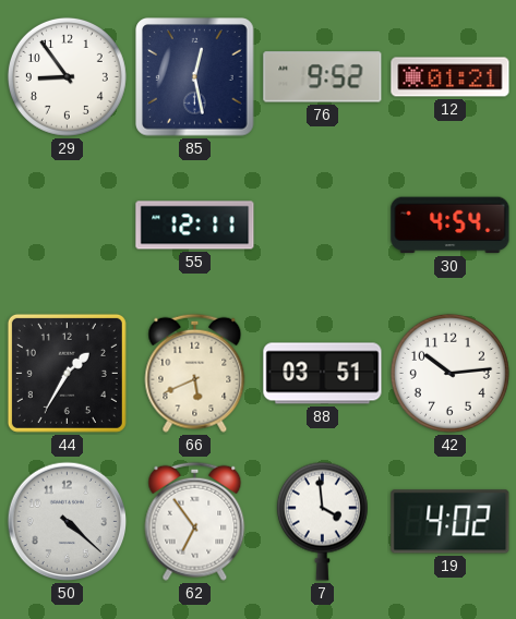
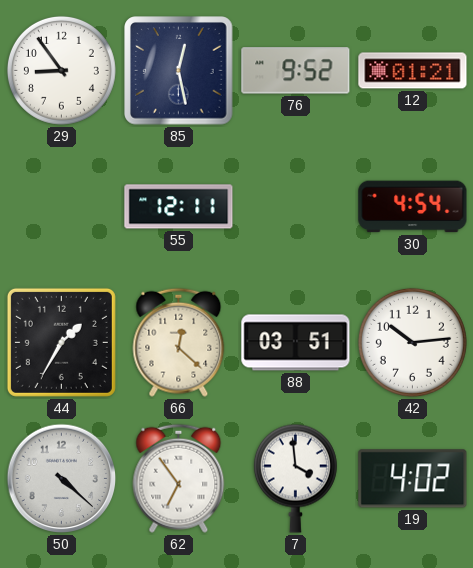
66: 5:41 -> 12:22 (179, 342)
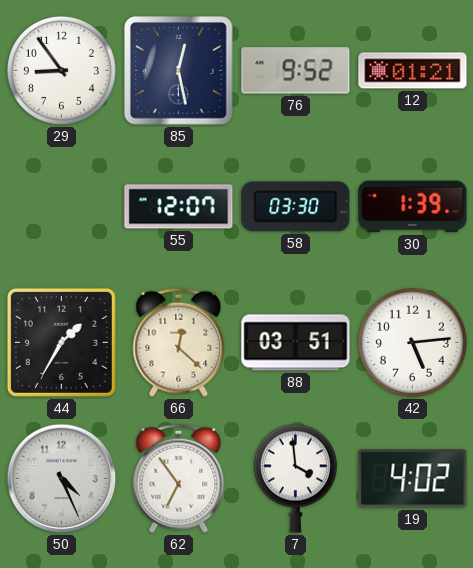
55: 12:11 -> 12:07 (179, 207)
58: none -> 03:30 (296, 207)
30: 4:54 -> 1:39 (413, 207)
42: 10:14 -> 5:14 (412, 342)
50: 4:22 -> 4:26 (62, 479)
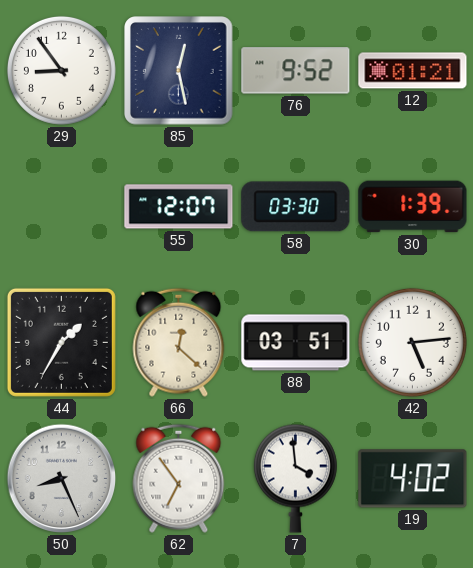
50: 4:26 -> 8:26 (62, 479)
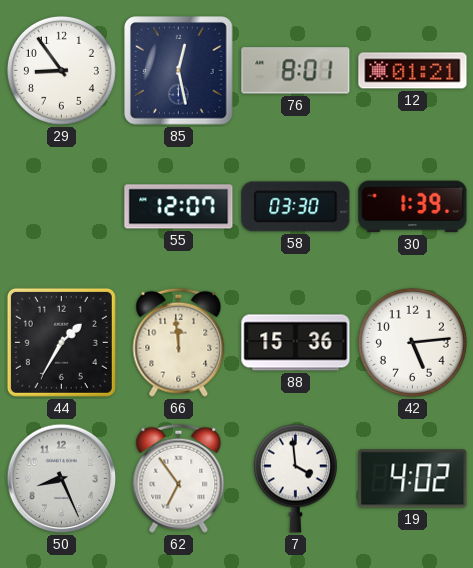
76: 9:52 -> 8:01 (296, 71)
66: 12:22 -> 11:59 (179, 342)
88: 03:51 -> 15:36 (296, 343)
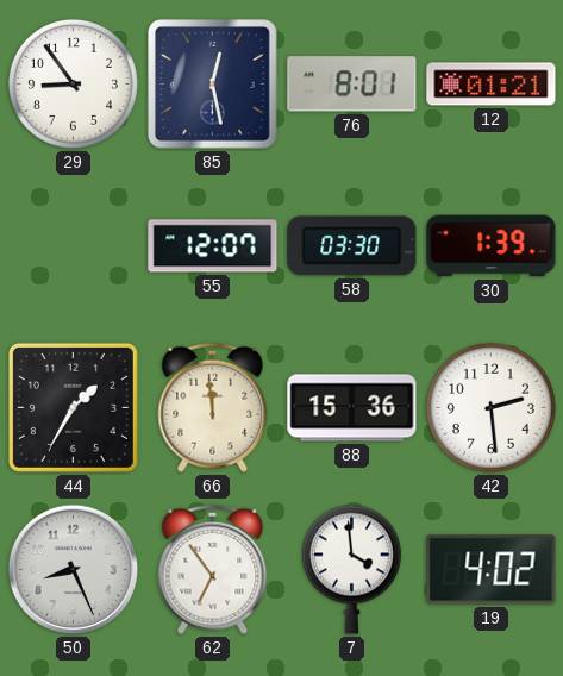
42: 5:14 -> 2:29 (490, 407)
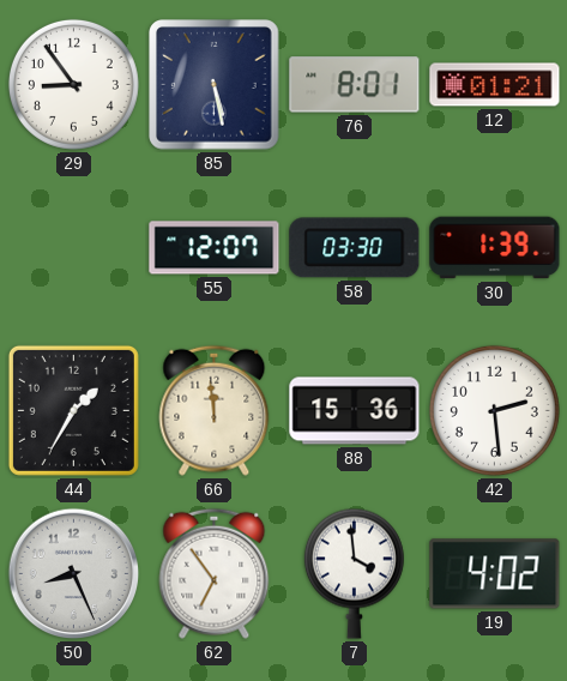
85: 12:28 -> 5:28 (215, 85)
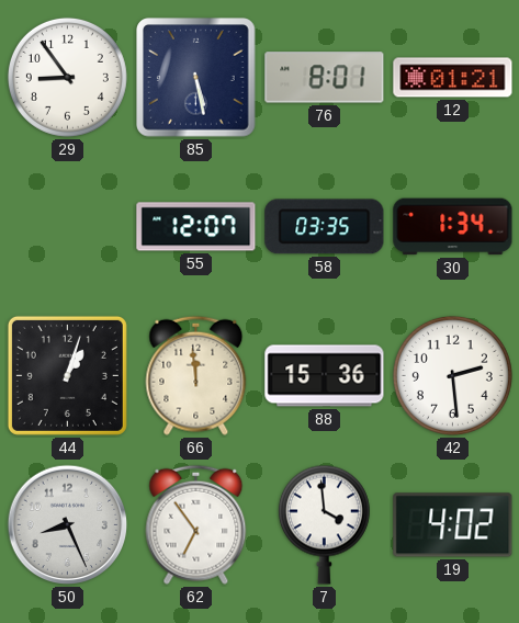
58: 03:30 -> 03:35 (325, 227)
30: 1:39 -> 1:34 (453, 227)
44: 1:35 -> 1:03 (67, 375)
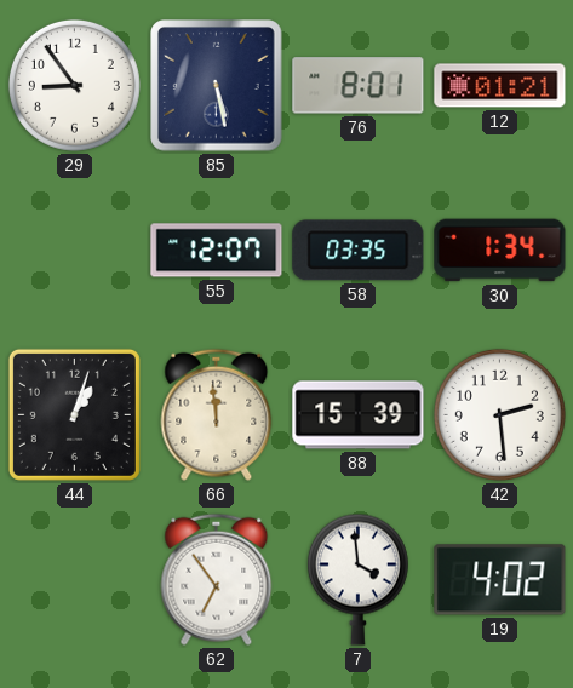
88: 15:36 -> 15:39 (359, 415)
50: 8:26 -> none (68, 525)
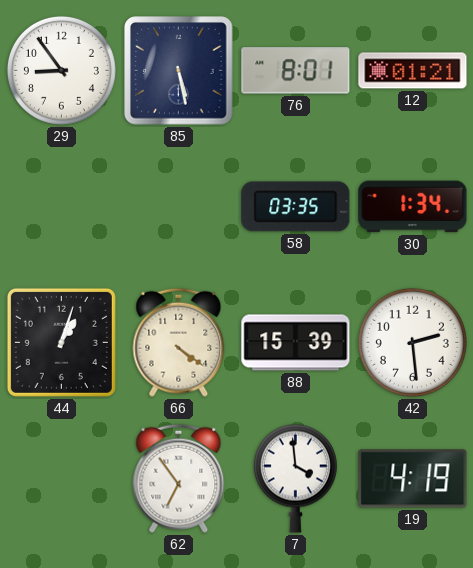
55: 12:07 -> none (217, 251)
66: 11:59 -> 4:21 (179, 342)
19: 4:02 -> 4:19 (413, 479)
